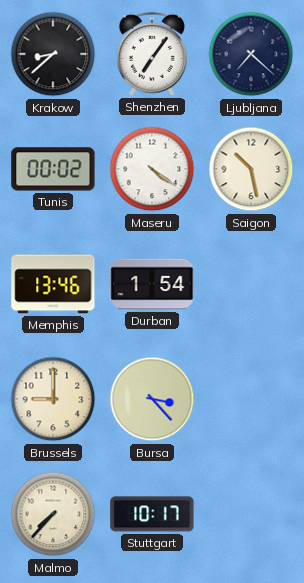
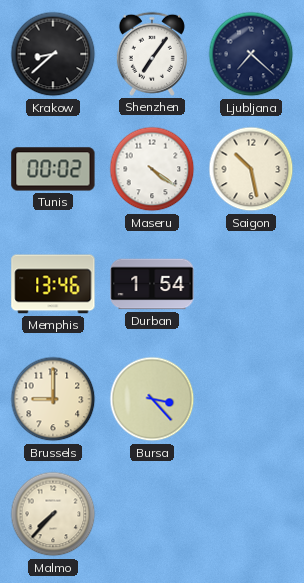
Stuttgart: 10:17 -> none (152, 514)
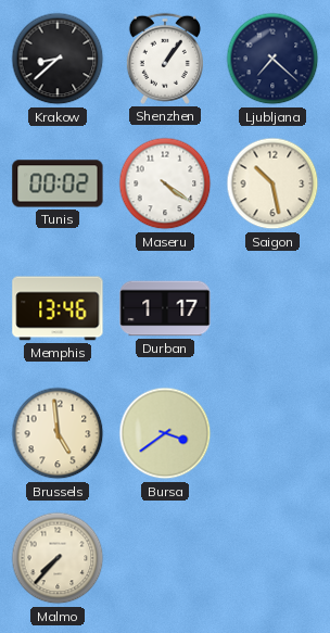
Shenzhen: 7:06 -> 1:06 (165, 59)
Durban: 1:54 -> 1:17 (165, 308)
Brussels: 9:00 -> 4:59 (58, 433)
Bursa: 3:23 -> 3:39 (165, 433)
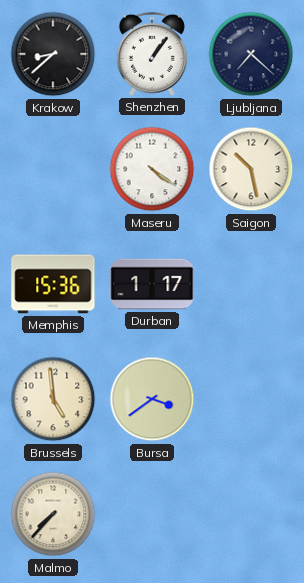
Tunis: 00:02 -> none (58, 183)
Memphis: 13:46 -> 15:36 (53, 284)
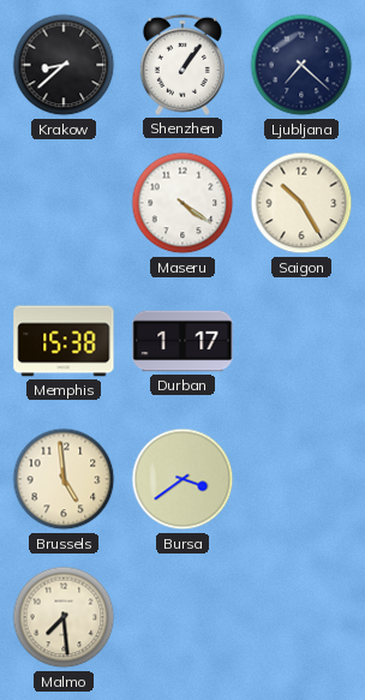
Saigon: 10:28 -> 10:25 (301, 203)
Memphis: 15:36 -> 15:38 (64, 341)
Malmo: 7:37 -> 7:29 (64, 617)
